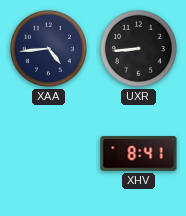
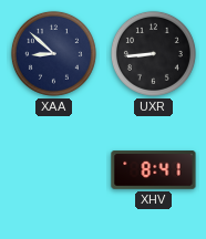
XAA: 4:44 -> 8:52 (53, 53)
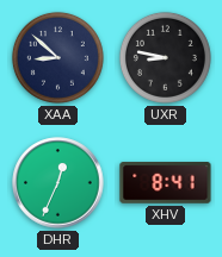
UXR: 8:44 -> 8:47 (165, 57)
DHR: none -> 12:34 (58, 183)
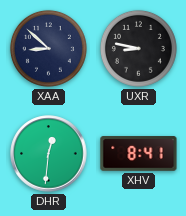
DHR: 12:34 -> 12:31 (49, 154)
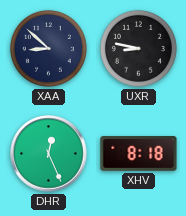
DHR: 12:31 -> 12:26 (49, 154)
XHV: 8:41 -> 8:18 (139, 154)
